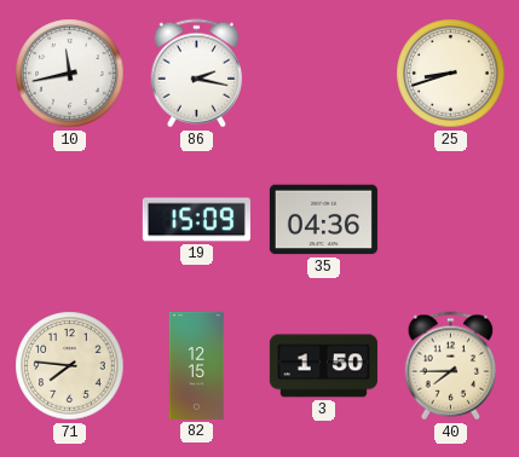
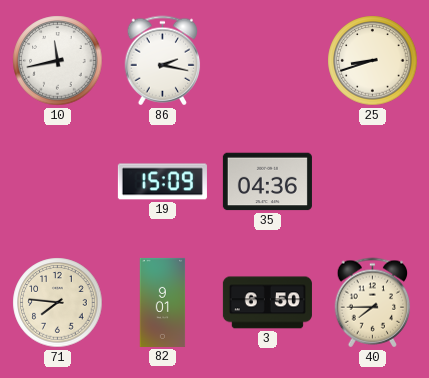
82: 12:15 -> 9:01 (163, 302)
3: 1:50 -> 6:50 (267, 303)
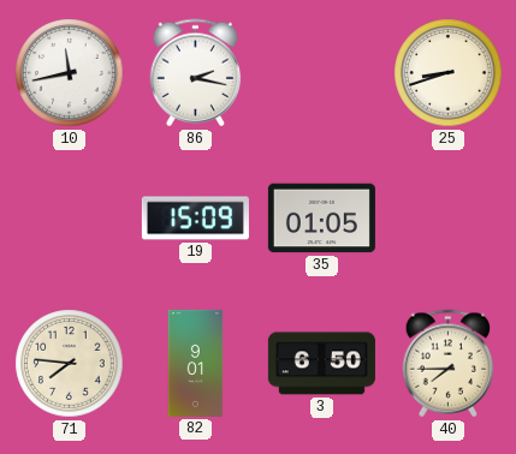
35: 04:36 -> 01:05 (321, 219)
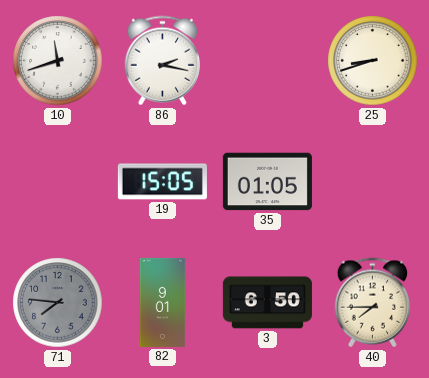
10: 11:43 -> 11:42 (58, 61)
19: 15:09 -> 15:05 (162, 182)
71 dial: cream -> grey (58, 303)
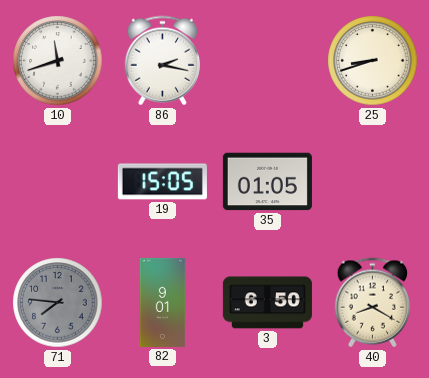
40: 7:45 -> 8:20 (373, 303)
